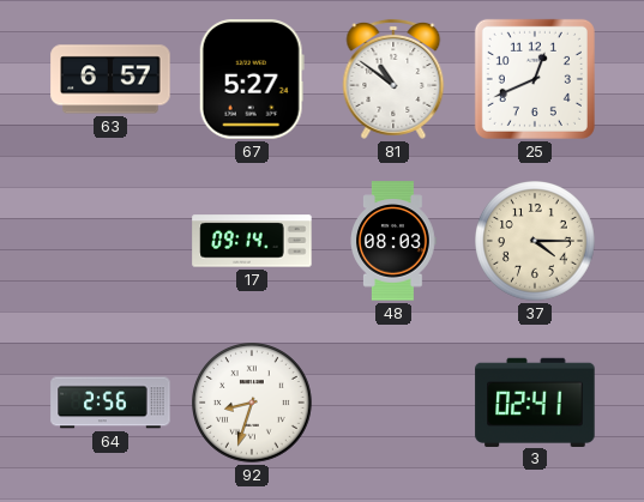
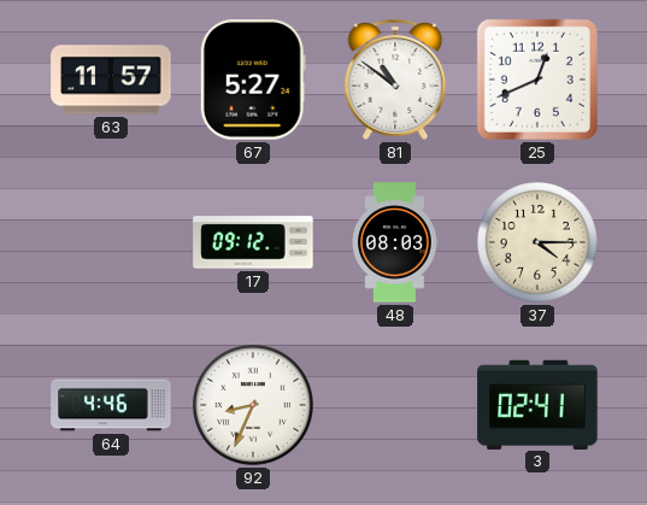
63: 6:57 -> 11:57 (111, 80)
17: 09:14 -> 09:12 (253, 242)
64: 2:56 -> 4:46 (111, 405)
92: 8:33 -> 8:34 (254, 406)
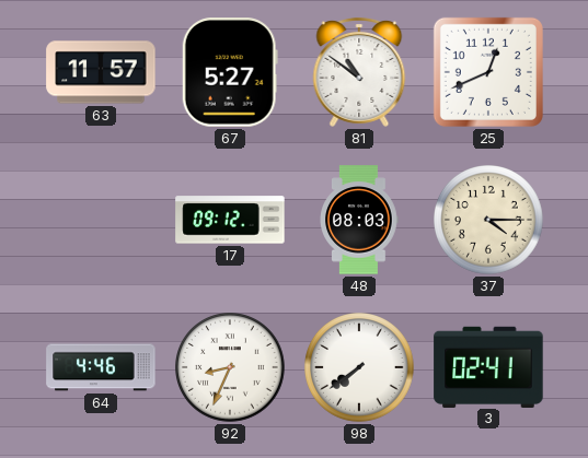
98: none -> 7:39 (360, 368)
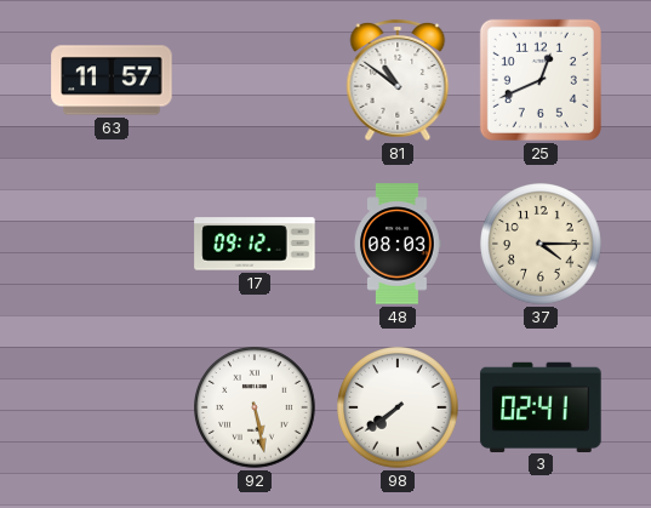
67: 5:27 -> none (230, 72)
64: 4:46 -> none (101, 367)
92: 8:34 -> 5:28 (256, 409)
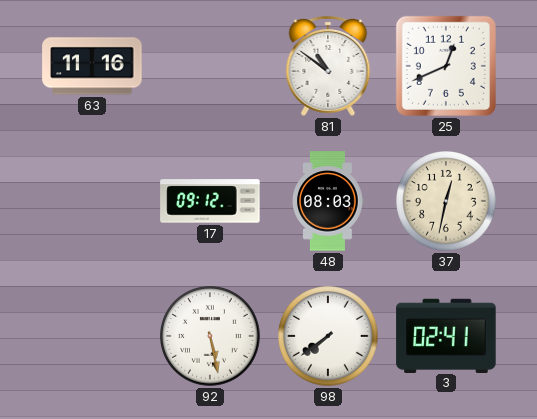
63: 11:57 -> 11:16 (92, 66)
37: 4:15 -> 12:32 (447, 202)
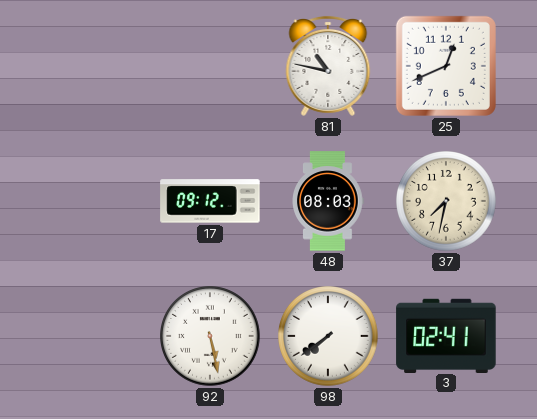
63: 11:16 -> none (92, 66)
81: 10:51 -> 10:47 (328, 66)
37: 12:32 -> 7:32 (447, 202)
